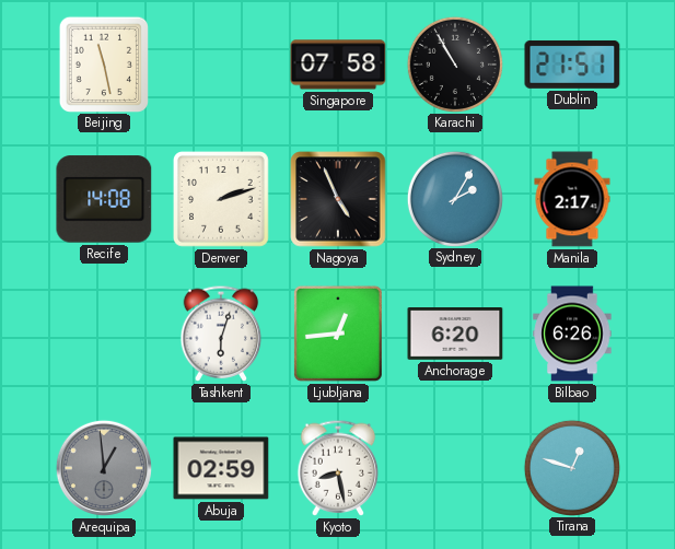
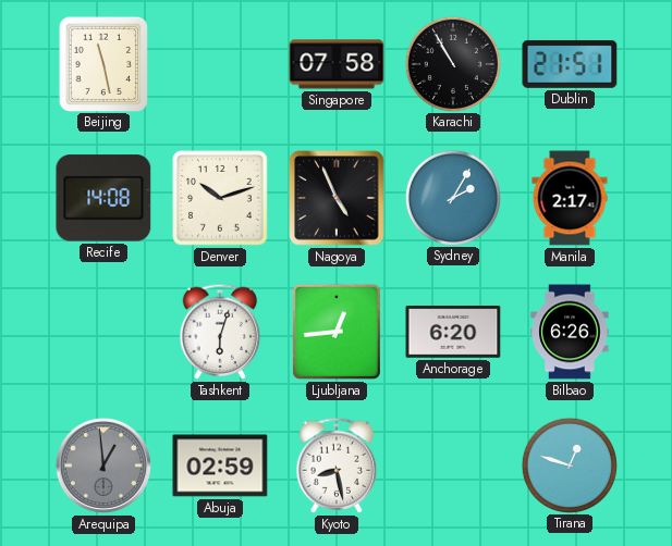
Denver: 2:12 -> 10:12 (221, 199)
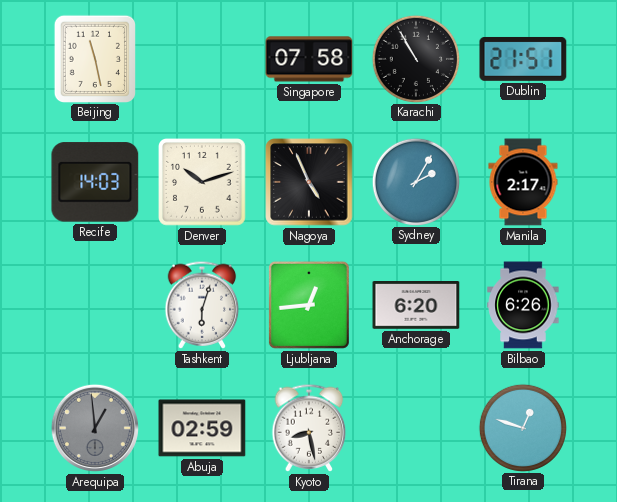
Recife: 14:08 -> 14:03 (95, 182)
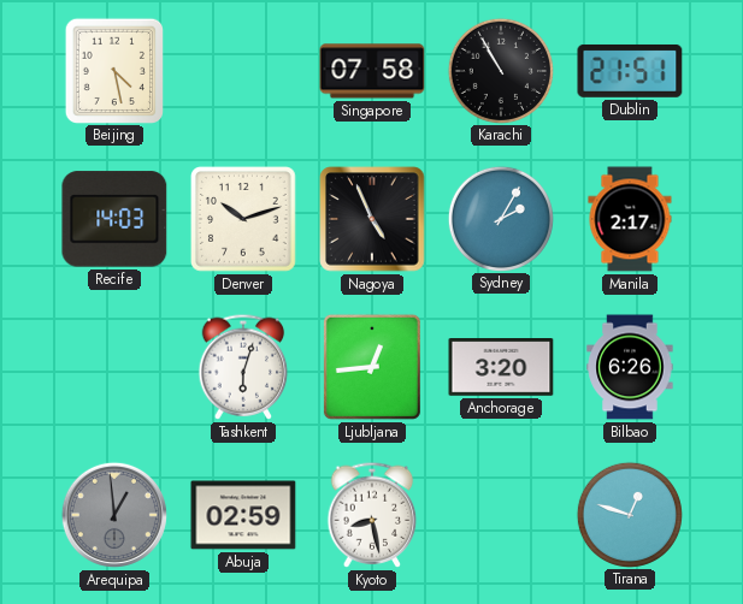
Beijing: 11:28 -> 4:28 (113, 70)
Anchorage: 6:20 -> 3:20 (501, 367)
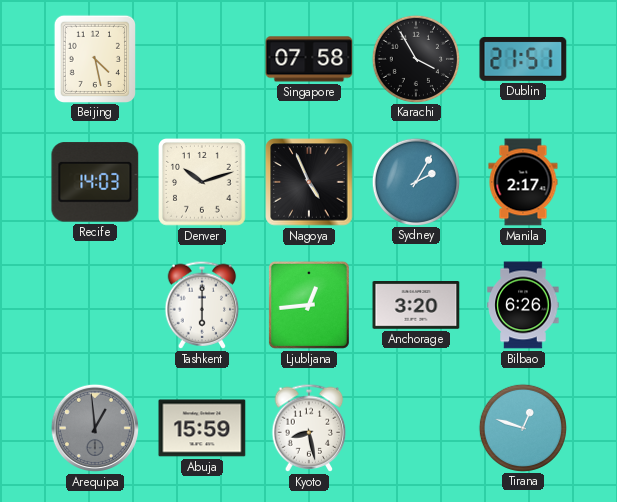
Karachi: 10:55 -> 3:55 (415, 58)
Tashkent: 6:03 -> 6:00 (202, 305)
Abuja: 02:59 -> 15:59 (202, 428)
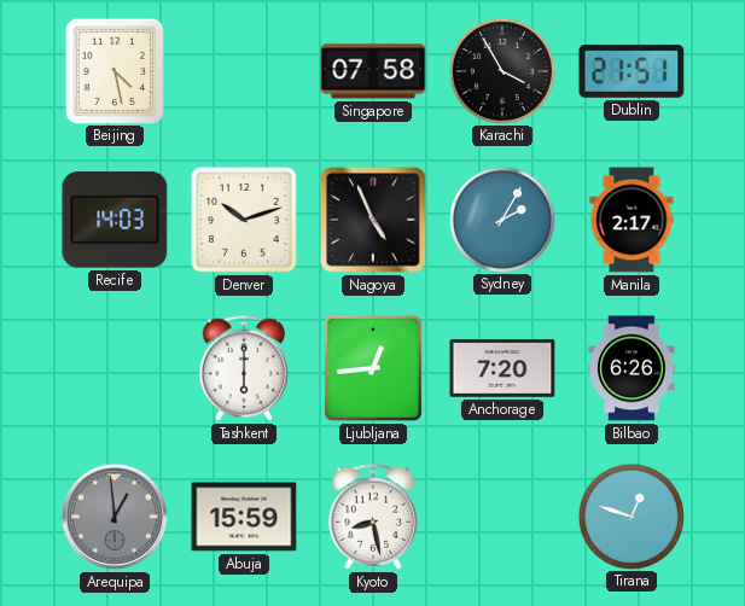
Anchorage: 3:20 -> 7:20 (502, 368)
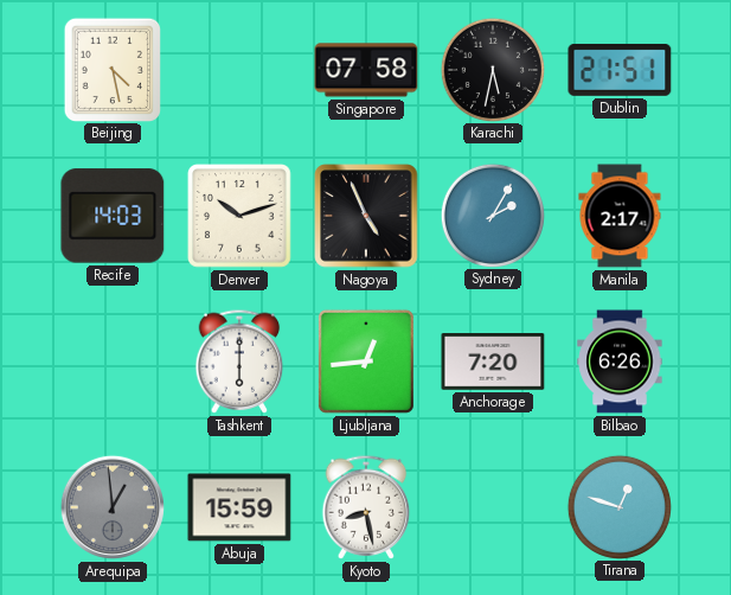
Karachi: 3:55 -> 5:32 (492, 69)
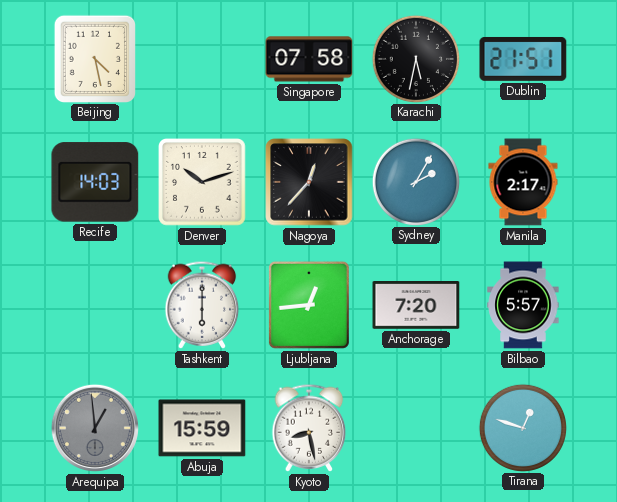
Nagoya: 4:56 -> 12:37 (309, 182)
Bilbao: 6:26 -> 5:57 (523, 305)
